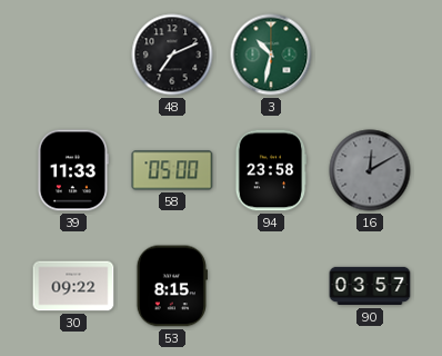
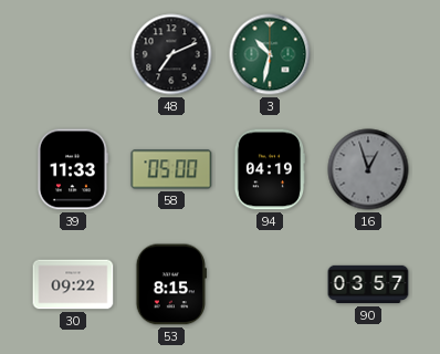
94: 23:58 -> 04:19 (270, 169)
16: 12:10 -> 12:57 (368, 169)
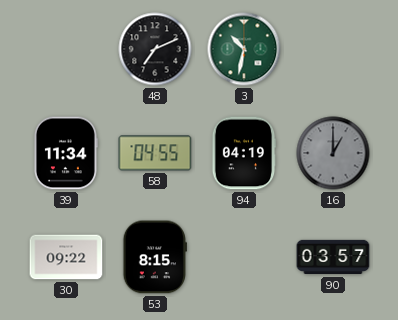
39: 11:33 -> 11:34 (65, 153)
58: 05:00 -> 04:55 (155, 153)
16: 12:57 -> 1:00 (333, 153)
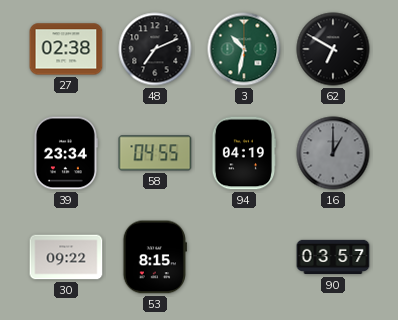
27: none -> 02:38 (66, 49)
62: none -> 6:50 (333, 49)
39: 11:34 -> 23:34 (65, 153)
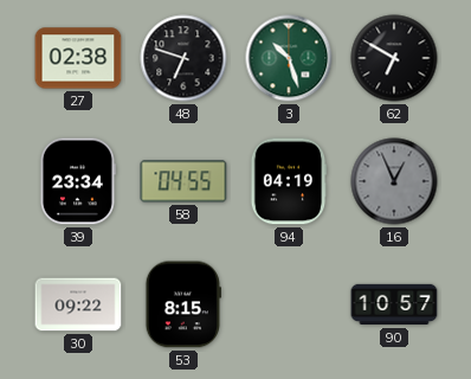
48: 7:11 -> 6:48 (183, 58)
3: 10:32 -> 10:27 (289, 58)
16: 1:00 -> 12:56 (394, 181)
90: 03:57 -> 10:57 (394, 304)
